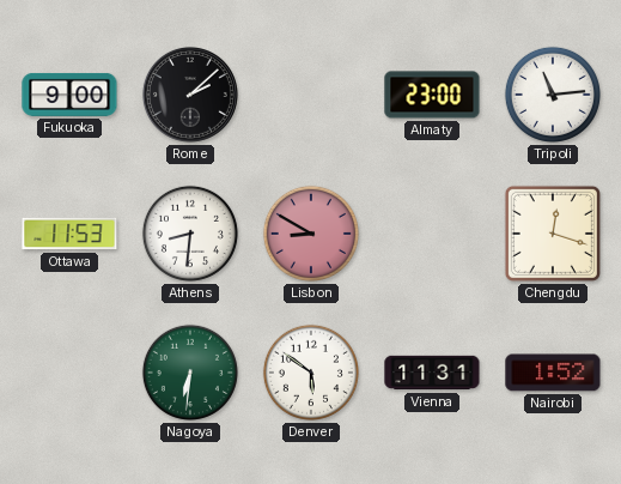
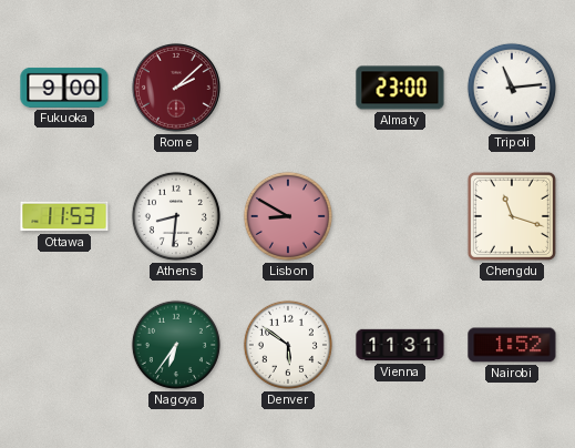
Rome dial: black -> burgundy (176, 88)
Chengdu: 12:18 -> 11:18 (512, 216)
Nagoya: 6:31 -> 6:36 (176, 345)
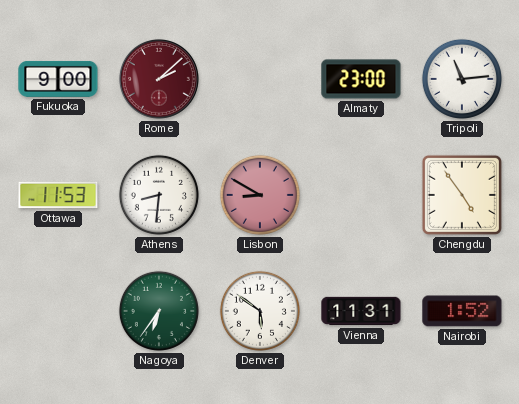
Chengdu: 11:18 -> 4:54 (462, 195)
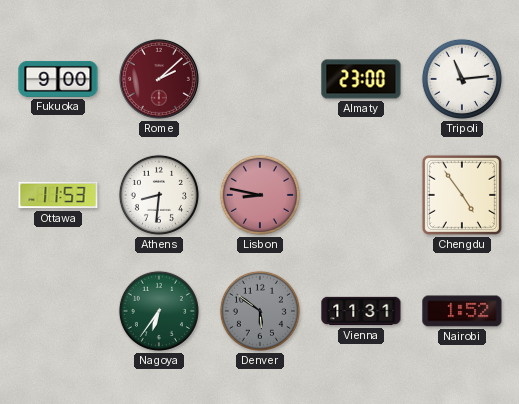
Lisbon: 8:50 -> 8:47 (260, 195)
Denver dial: white -> grey (260, 311)
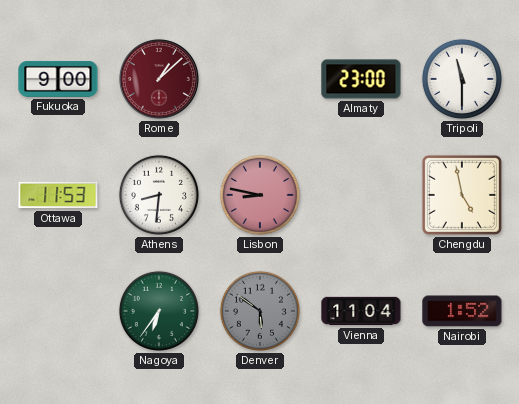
Rome: 2:08 -> 1:08 (159, 79)
Tripoli: 11:14 -> 11:30 (462, 79)
Chengdu: 4:54 -> 4:58 (462, 195)
Vienna: 11:31 -> 11:04 (361, 311)
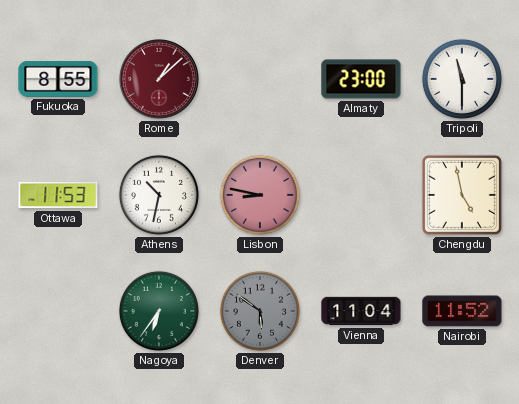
Fukuoka: 9:00 -> 8:55 (58, 79)
Athens: 8:31 -> 10:32 (159, 195)
Nairobi: 1:52 -> 11:52 (462, 311)
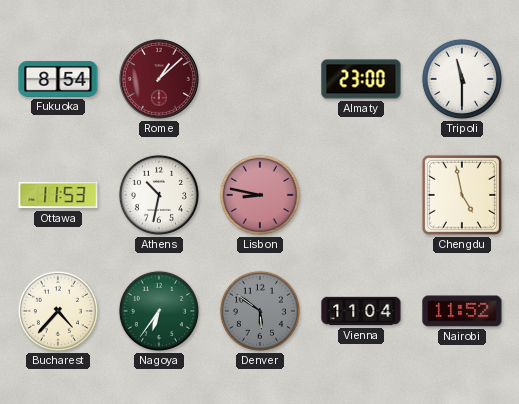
Fukuoka: 8:55 -> 8:54 (58, 79)
Bucharest: none -> 4:37 (58, 311)
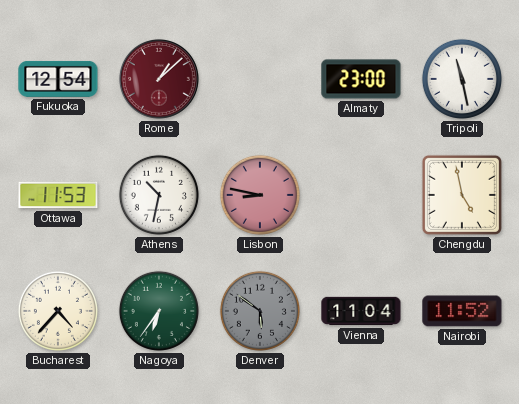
Fukuoka: 8:54 -> 12:54 (58, 79)
Tripoli: 11:30 -> 11:28 (462, 79)
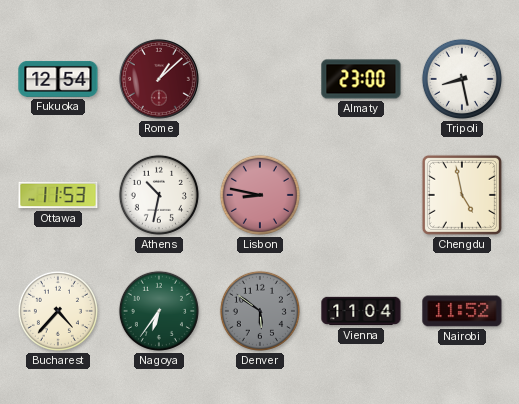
Tripoli: 11:28 -> 8:28 (462, 79)
